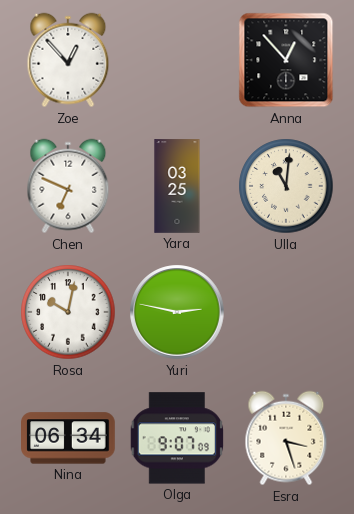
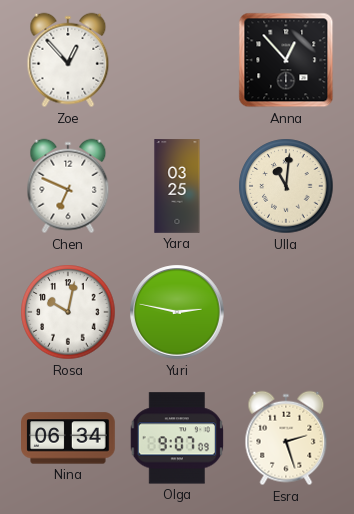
Esra: 3:27 -> 2:27 (286, 438)
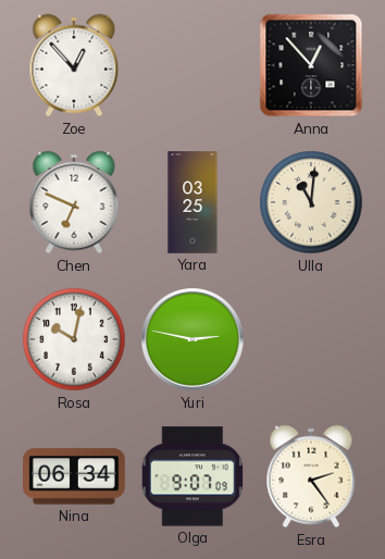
Esra: 2:27 -> 2:24 (311, 476)
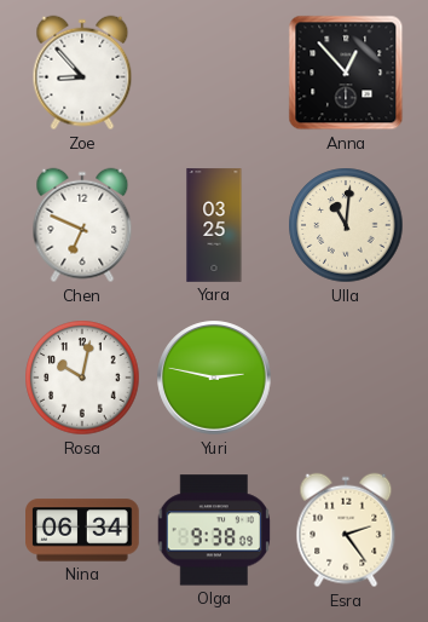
Zoe: 12:53 -> 8:53 (82, 73)
Olga: 9:07 -> 9:38 (214, 530)
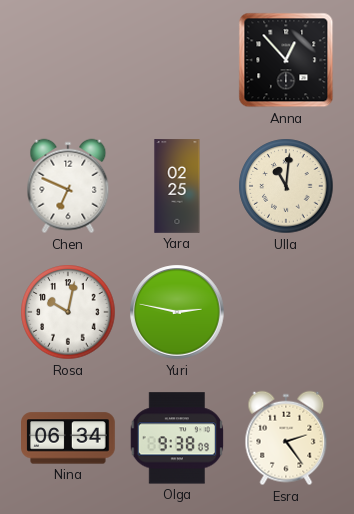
Zoe: 8:53 -> none (82, 73)
Yara: 03:25 -> 02:25 (177, 186)
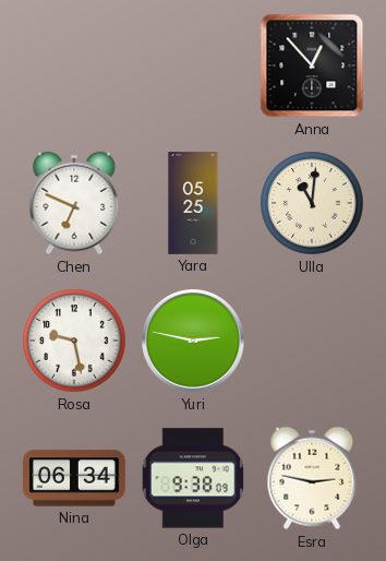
Yara: 02:25 -> 05:25 (193, 203)
Rosa: 10:02 -> 9:28 (74, 341)
Esra: 2:24 -> 2:47 (312, 478)
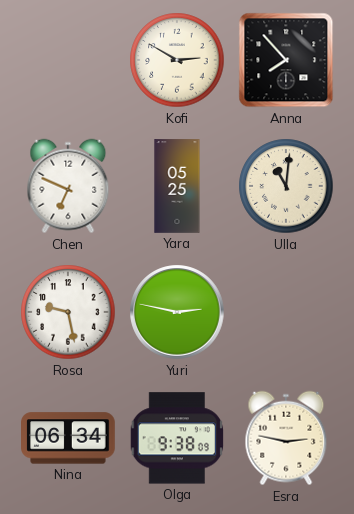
Kofi: none -> 2:50 (177, 60)
Anna: 12:53 -> 7:53 (286, 60)
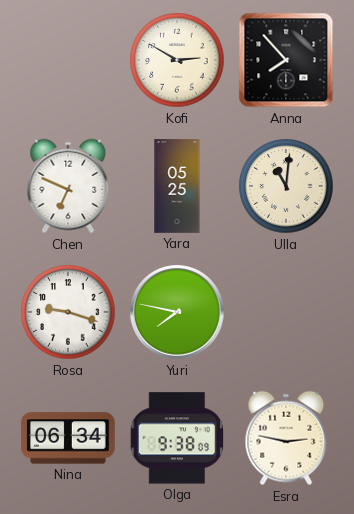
Rosa: 9:28 -> 9:18 (68, 312)
Yuri: 2:47 -> 7:47 (177, 312)
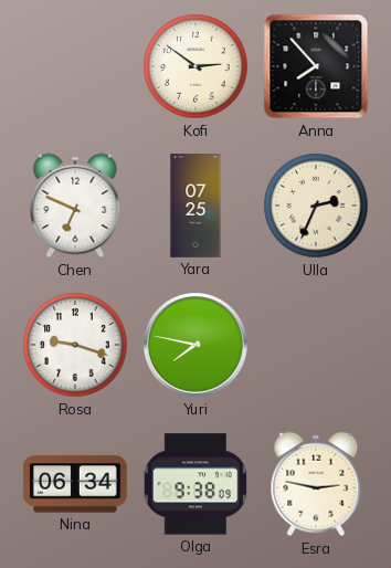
Kofi: 2:50 -> 2:51 (196, 66)
Yara: 05:25 -> 07:25 (196, 206)
Ulla: 11:01 -> 2:34 (316, 206)
